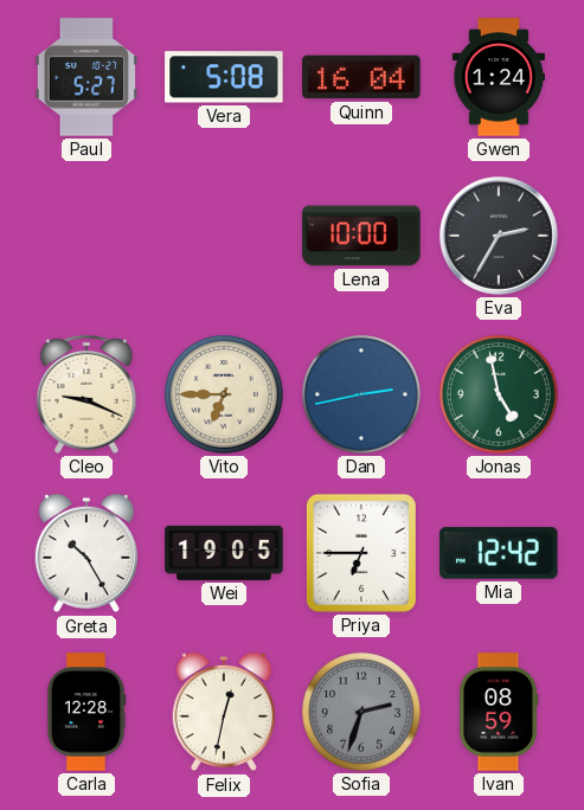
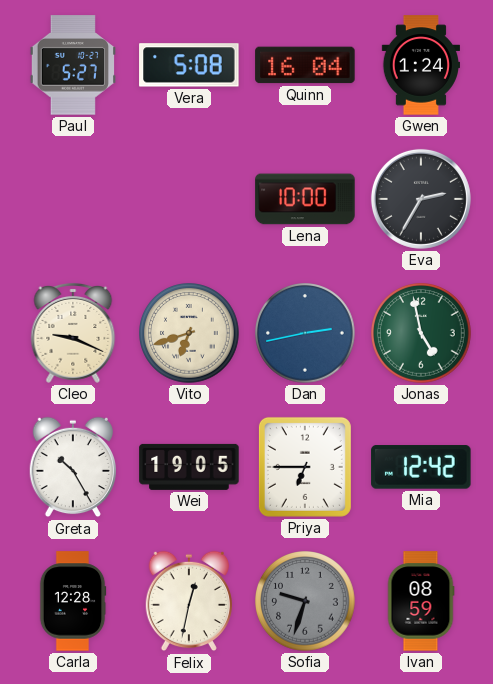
Vito: 6:45 -> 6:42 (189, 333)
Sofia: 2:33 -> 9:33 (305, 601)
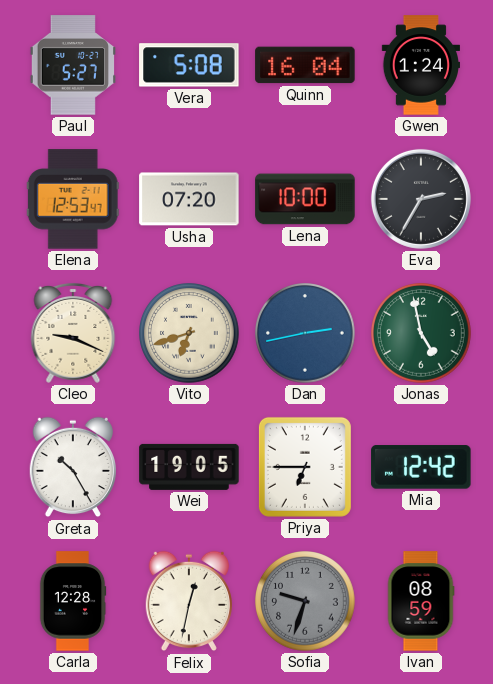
Elena: none -> 12:53 (73, 199)
Usha: none -> 07:20 (189, 199)
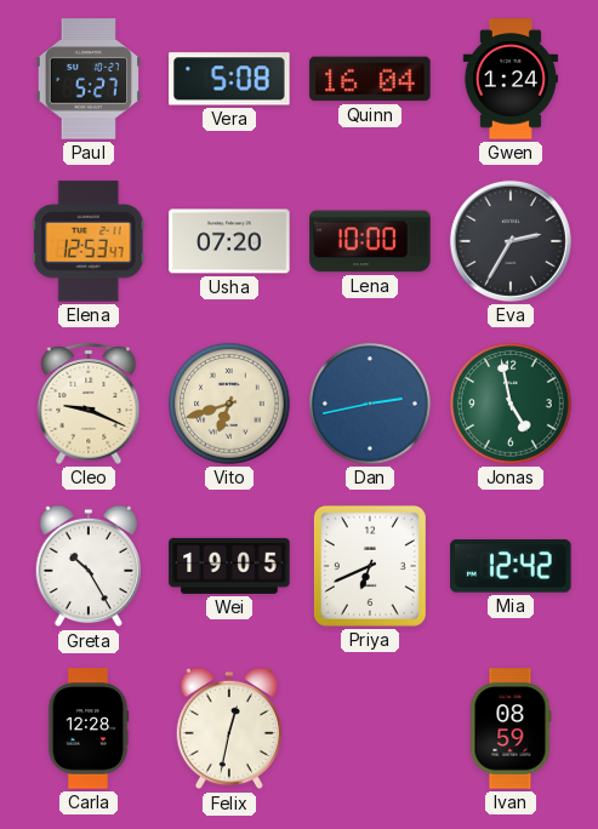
Priya: 6:45 -> 6:41 (370, 566)
Sofia: 9:33 -> none (305, 601)
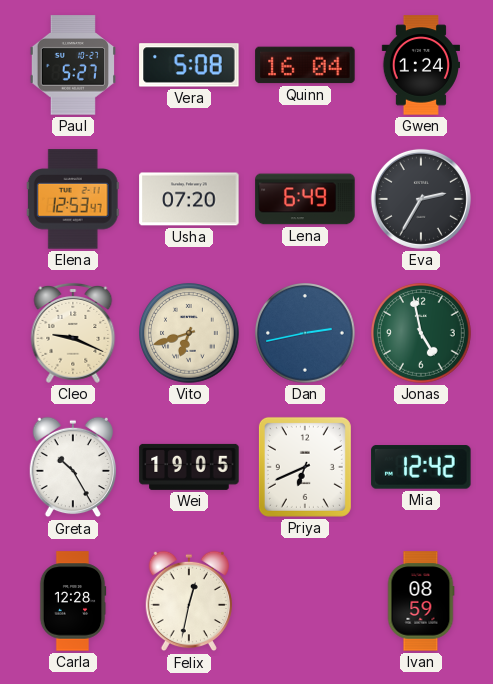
Lena: 10:00 -> 6:49 (305, 199)
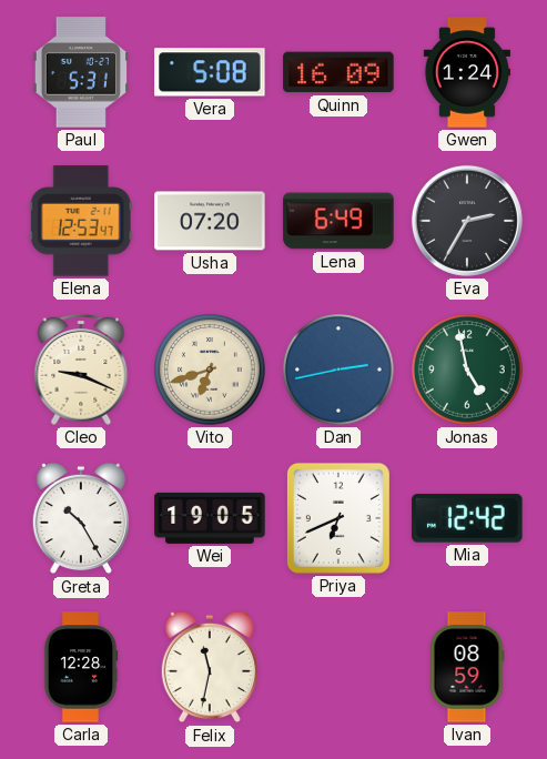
Paul: 5:27 -> 5:31 (80, 72)
Quinn: 16:04 -> 16:09 (338, 72)
Felix: 12:32 -> 11:32 (209, 667)
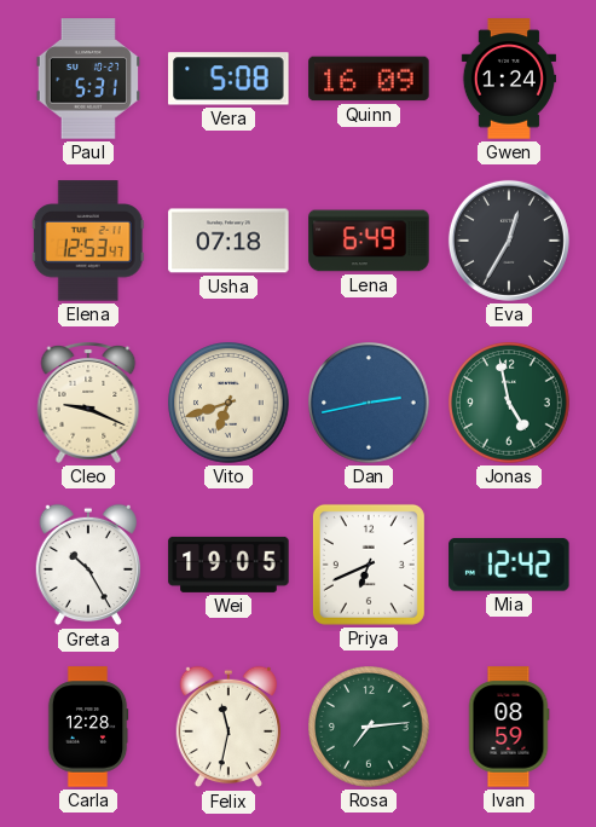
Usha: 07:20 -> 07:18 (228, 241)
Eva: 2:35 -> 12:35 (509, 241)
Rosa: none -> 7:14 (369, 727)
